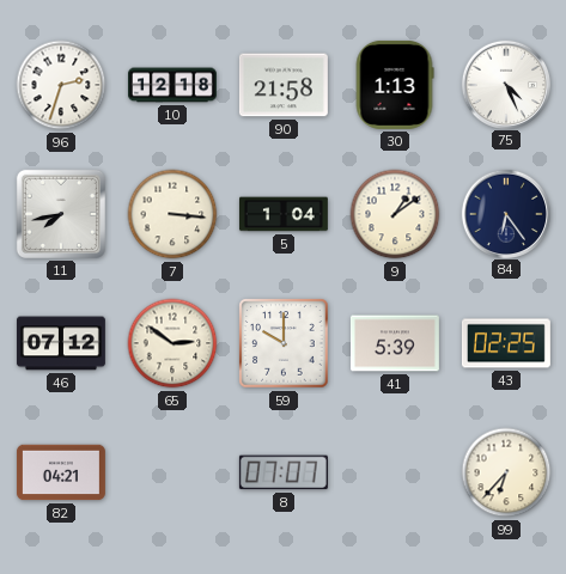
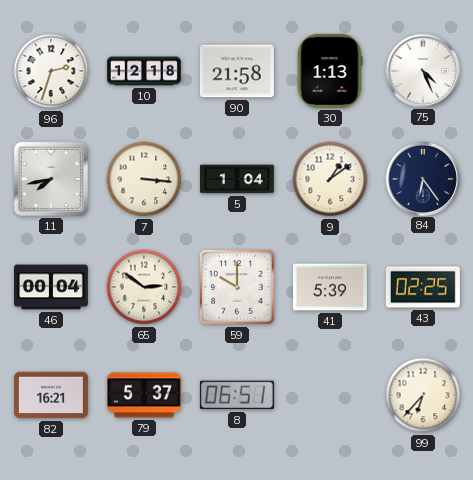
46: 07:12 -> 00:04 (51, 287)
82: 04:21 -> 16:21 (51, 395)
79: none -> 5:37 (144, 395)
8: 07:07 -> 06:51 (237, 395)
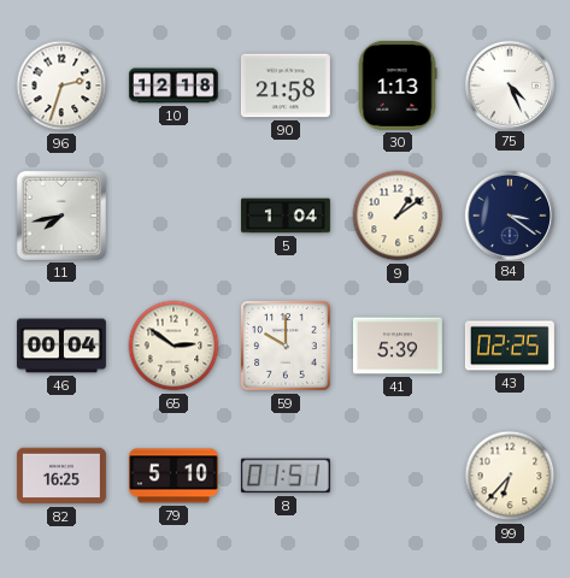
7: 3:16 -> none (144, 179)
84: 6:24 -> 3:21 (509, 214)
82: 16:21 -> 16:25 (61, 476)
79: 5:37 -> 5:10 (174, 476)
8: 06:51 -> 01:51 (286, 476)
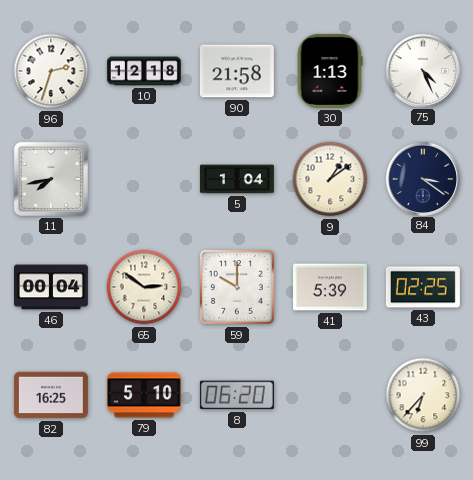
8: 01:51 -> 06:20 (237, 395)
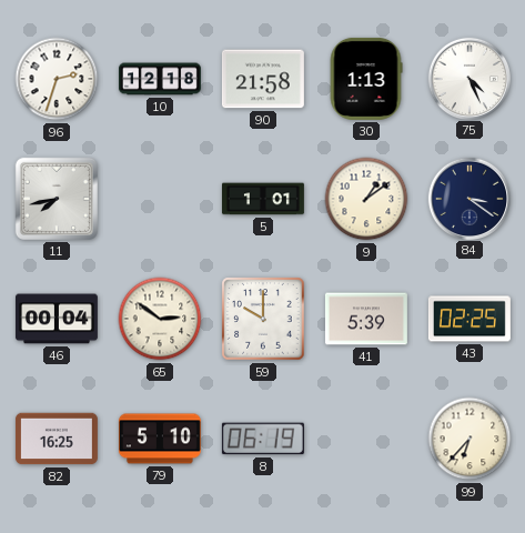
5: 1:04 -> 1:01 (263, 199)
8: 06:20 -> 06:19 (263, 439)
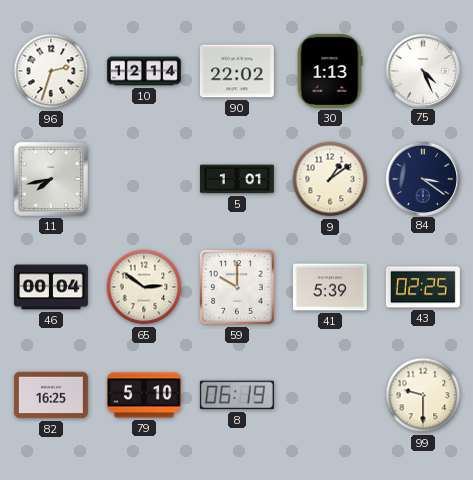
10: 12:18 -> 12:14 (144, 71)
90: 21:58 -> 22:02 (237, 71)
99: 6:37 -> 9:30 (423, 395)
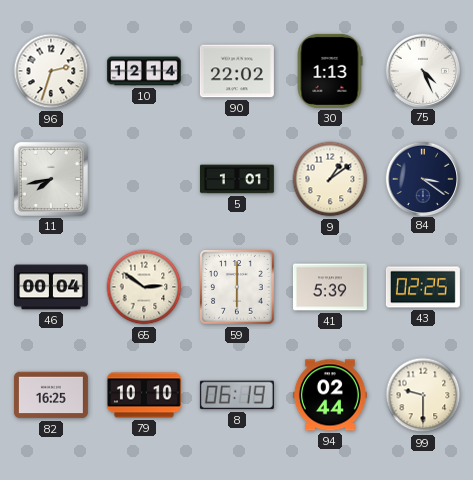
59: 10:00 -> 6:00 (237, 287)
79: 5:10 -> 10:10 (144, 395)
94: none -> 02:44 (330, 395)
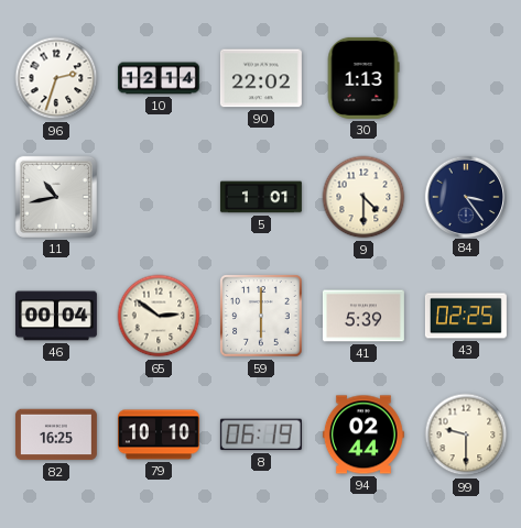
75: 4:26 -> none (422, 70)
11: 7:43 -> 10:43 (56, 197)
9: 1:09 -> 4:30 (363, 197)
84: 3:21 -> 3:24 (465, 196)
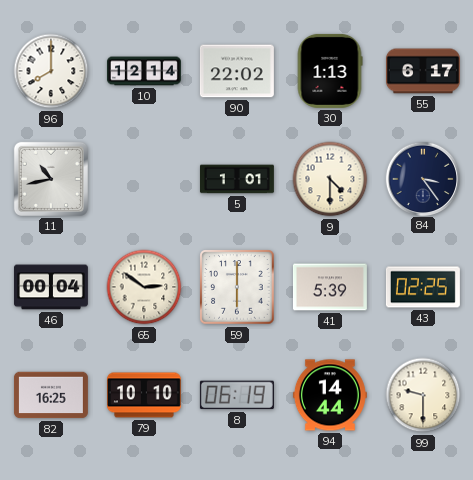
96: 2:33 -> 8:00 (51, 71)
55: none -> 6:17 (423, 71)
94: 02:44 -> 14:44 (330, 395)
